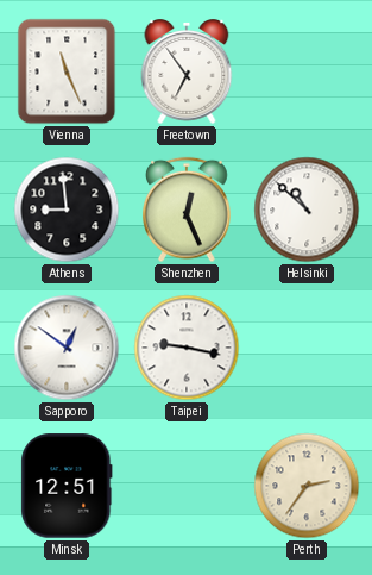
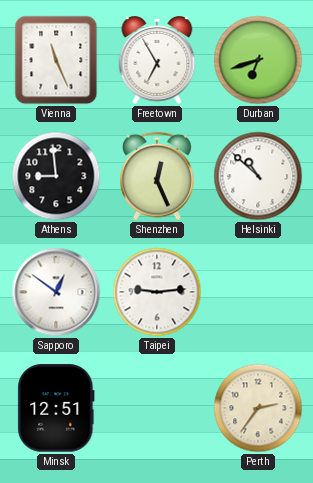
Freetown: 6:54 -> 6:55 (157, 61)
Durban: none -> 6:42 (258, 60)
Taipei: 9:17 -> 9:14 (157, 292)
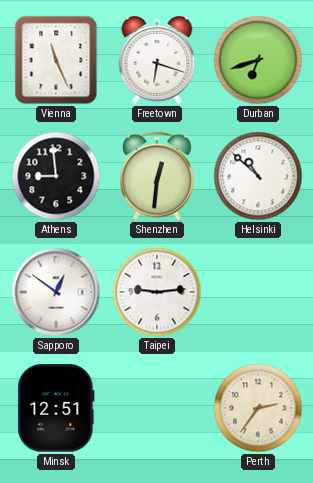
Freetown: 6:55 -> 6:18 (157, 61)
Shenzhen: 12:26 -> 12:31 (157, 176)
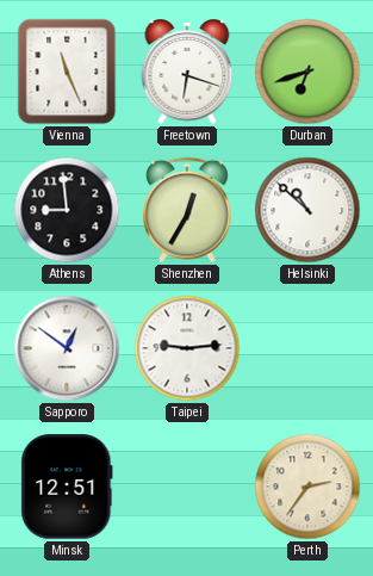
Shenzhen: 12:31 -> 12:35 (187, 210)
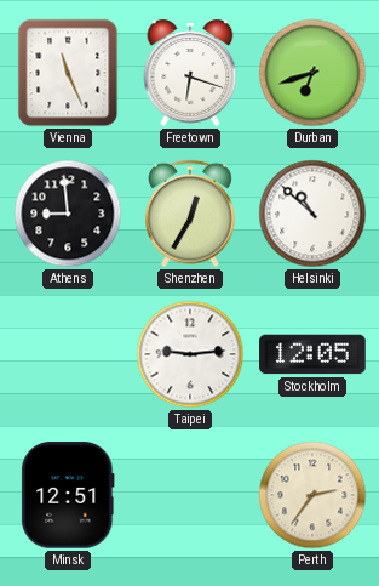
Sapporo: 12:51 -> none (67, 348)
Stockholm: none -> 12:05 (312, 354)
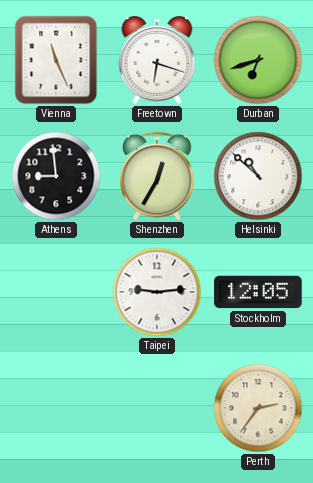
Minsk: 12:51 -> none (68, 495)
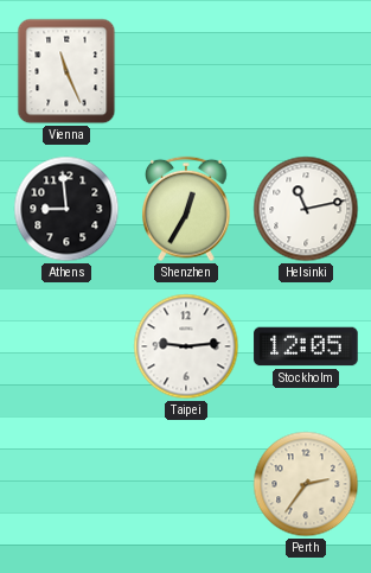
Freetown: 6:18 -> none (157, 61)
Durban: 6:42 -> none (258, 60)
Helsinki: 10:52 -> 11:13 (306, 209)
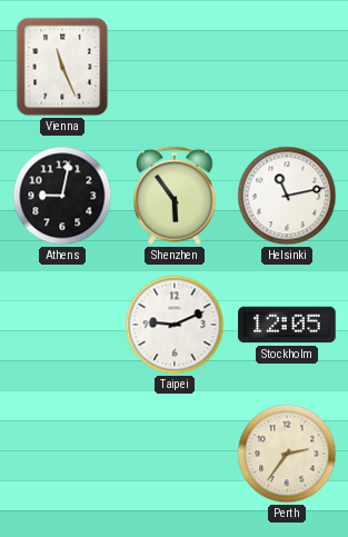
Athens: 8:59 -> 9:02 (62, 196)
Shenzhen: 12:35 -> 5:54 (175, 196)
Taipei: 9:14 -> 9:11 (175, 325)
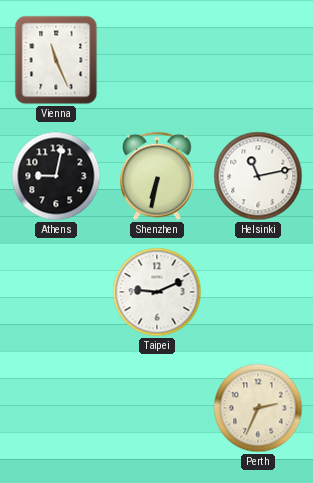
Shenzhen: 5:54 -> 6:32 (157, 176)
Stockholm: 12:05 -> none (287, 325)
Perth: 2:36 -> 2:34 (258, 408)
